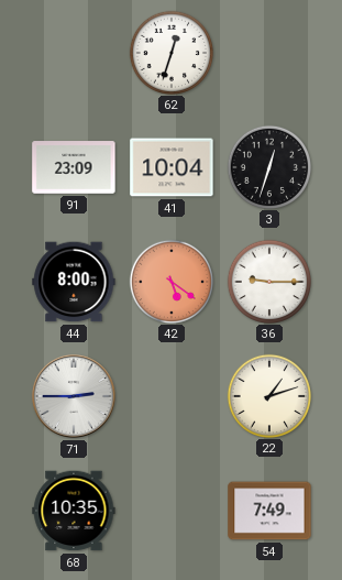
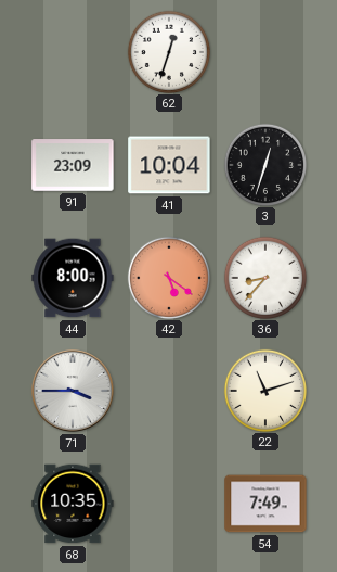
36: 9:15 -> 8:37 (264, 277)
71: 2:45 -> 3:45 (73, 391)
22: 1:12 -> 11:12 (264, 390)
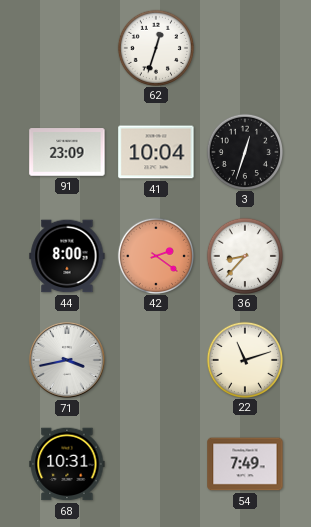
42: 5:21 -> 2:21 (155, 255)
71: 3:45 -> 3:43 (67, 360)
68: 10:35 -> 10:31 (67, 464)
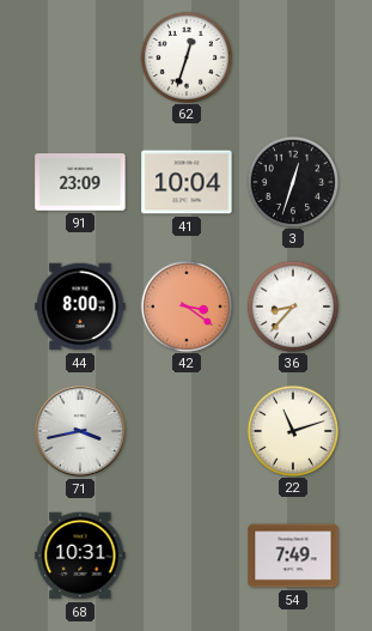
42: 2:21 -> 3:21 (185, 305)
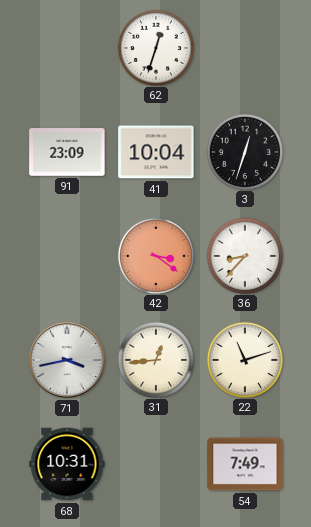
44: 8:00 -> none (80, 307)
31: none -> 12:44 (155, 359)
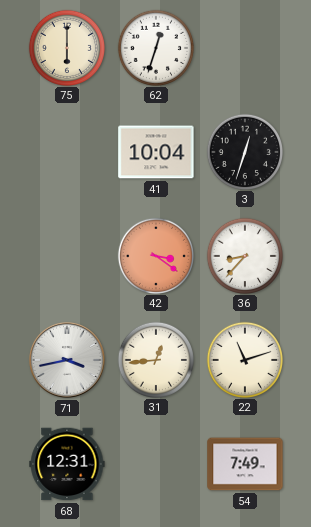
75: none -> 6:00 (66, 47)
91: 23:09 -> none (67, 152)
68: 10:31 -> 12:31 (67, 464)
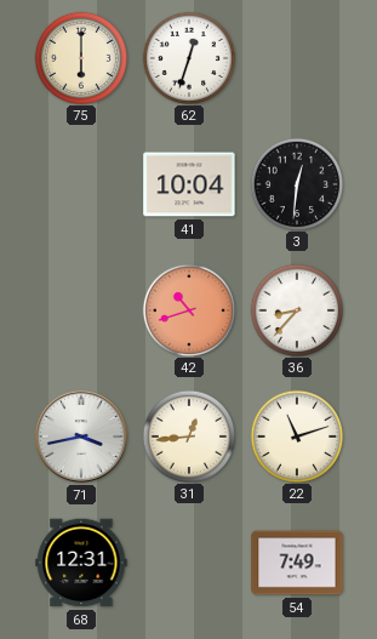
3: 12:33 -> 12:31 (296, 183)
42: 3:21 -> 10:42 (188, 309)
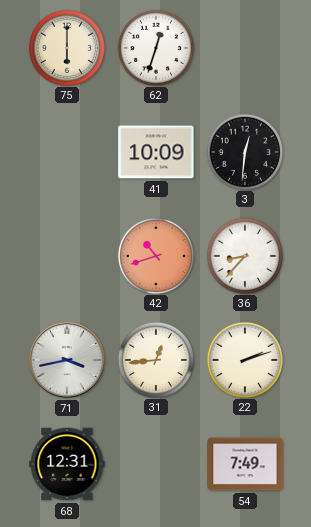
41: 10:04 -> 10:09 (156, 152)
22: 11:12 -> 2:12 (244, 359)
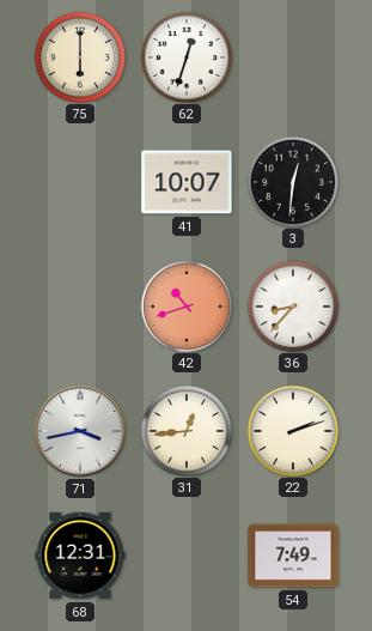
41: 10:09 -> 10:07 (187, 182)
